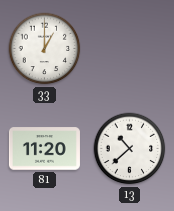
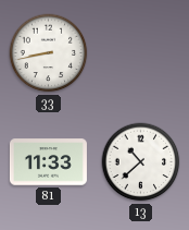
33: 1:00 -> 8:43 (49, 53)
81: 11:20 -> 11:33 (48, 162)
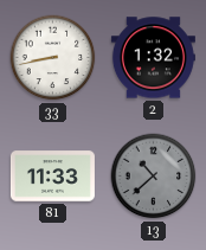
2: none -> 1:32 (153, 58)
13 dial: white -> grey (154, 177)
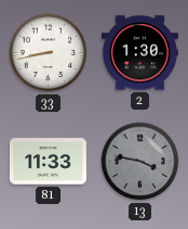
2: 1:32 -> 1:30 (139, 53)
13: 10:38 -> 3:47 (140, 162)
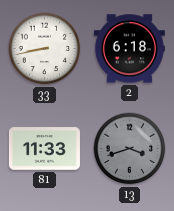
2: 1:30 -> 6:18 (129, 49)
13: 3:47 -> 3:42 (130, 149)
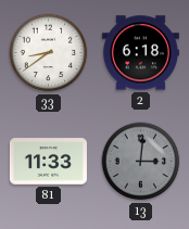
33: 8:43 -> 8:39 (49, 53)
13: 3:42 -> 3:01 (141, 162)
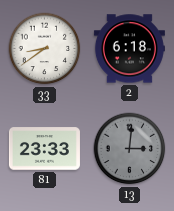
81: 11:33 -> 23:33 (44, 149)
